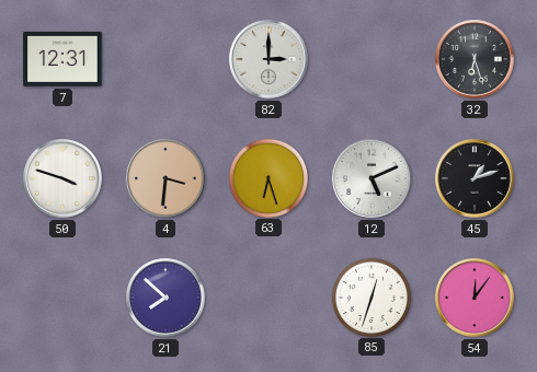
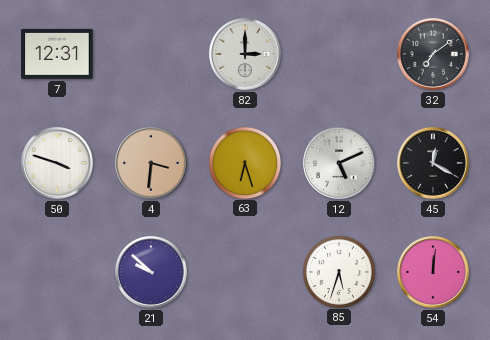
32: 6:27 -> 7:09 (433, 54)
45: 1:12 -> 12:20 (433, 163)
21: 7:52 -> 9:52 (151, 272)
85: 12:33 -> 5:33 (338, 271)
54: 12:06 -> 12:01 (433, 272)
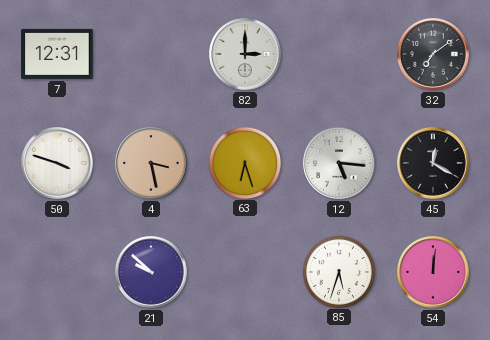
4: 3:31 -> 3:28 (151, 163)
12: 5:11 -> 5:16 (339, 163)
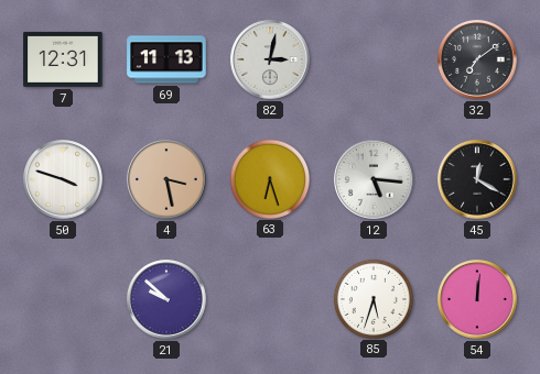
69: none -> 11:13 (166, 59)
82: 3:00 -> 3:02 (270, 59)
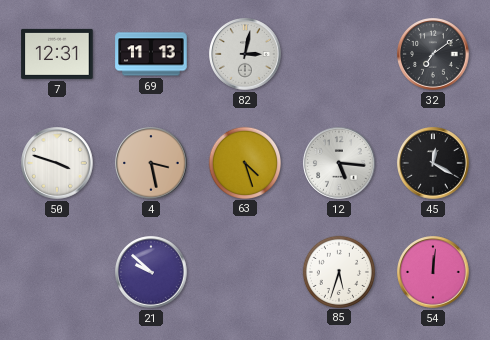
63: 6:27 -> 4:27 (244, 162)
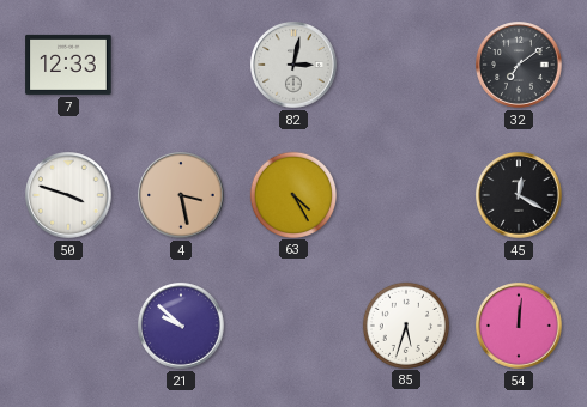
7: 12:31 -> 12:33 (68, 65)
69: 11:13 -> none (151, 54)
63: 4:27 -> 4:25 (292, 194)
12: 5:16 -> none (339, 163)
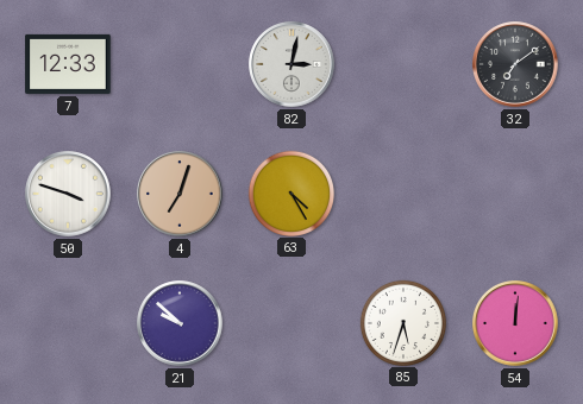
4: 3:28 -> 7:03 (180, 194)
45: 12:20 -> none (519, 195)
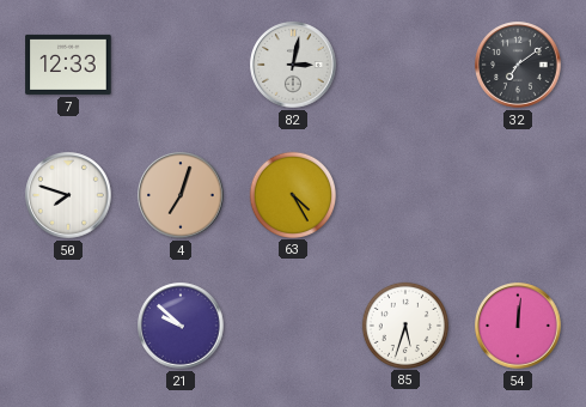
50: 3:48 -> 7:48 (68, 195)
